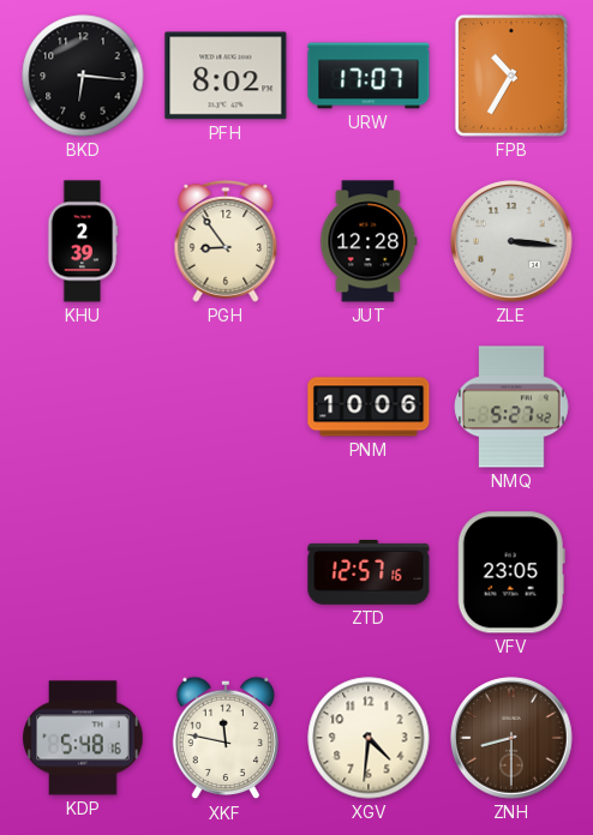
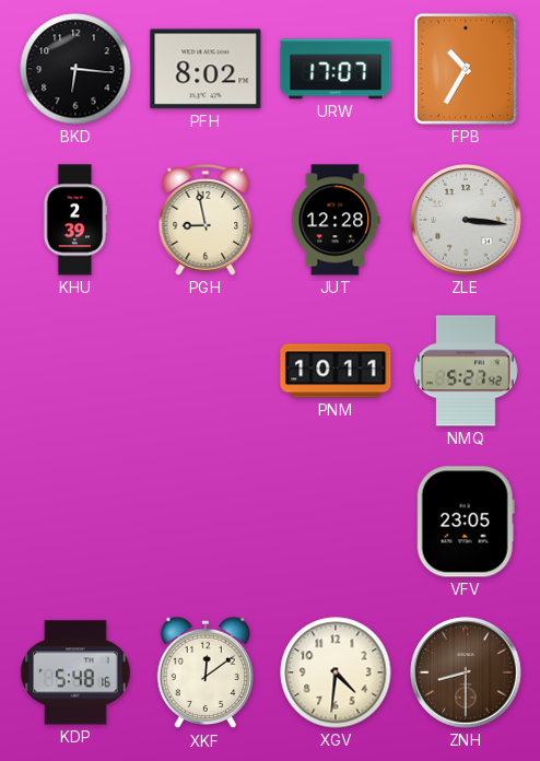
PGH: 8:54 -> 8:58 (206, 220)
PNM: 10:06 -> 10:11 (336, 371)
ZTD: 12:57 -> none (369, 573)
XKF: 11:47 -> 12:09 (204, 672)
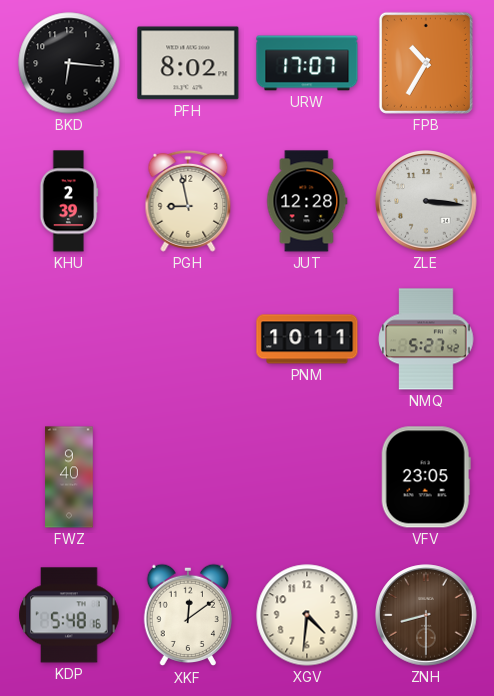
FWZ: none -> 9:40 (69, 477)
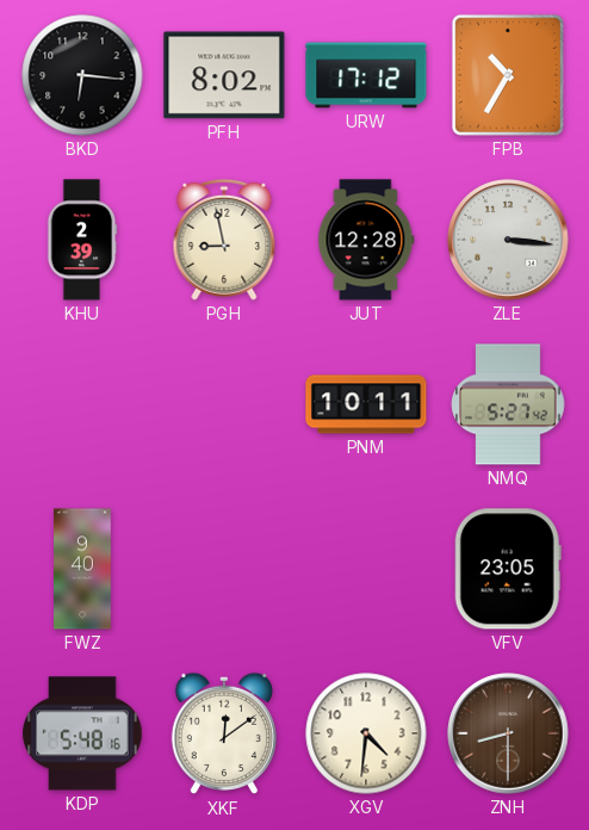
URW: 17:07 -> 17:12 (366, 75)
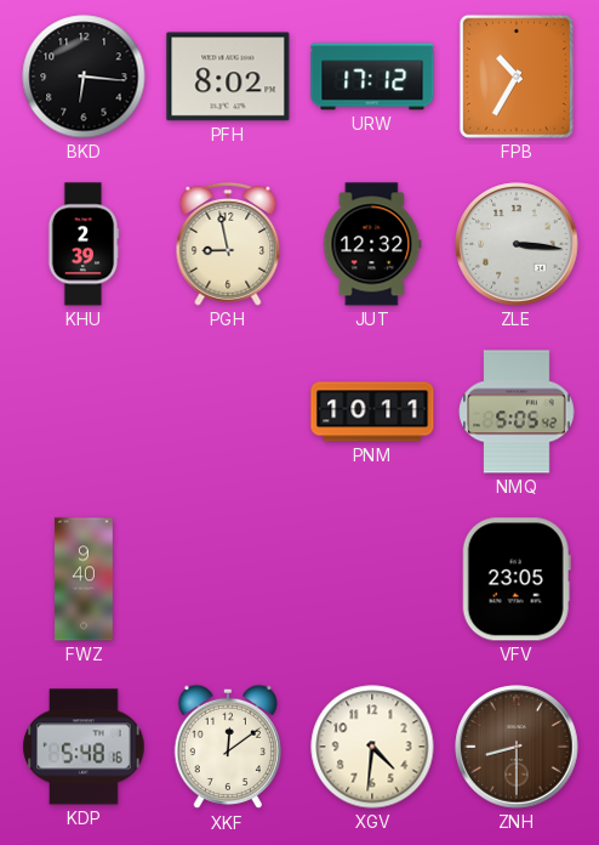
JUT: 12:28 -> 12:32 (372, 244)
NMQ: 5:27 -> 5:05 (517, 412)
